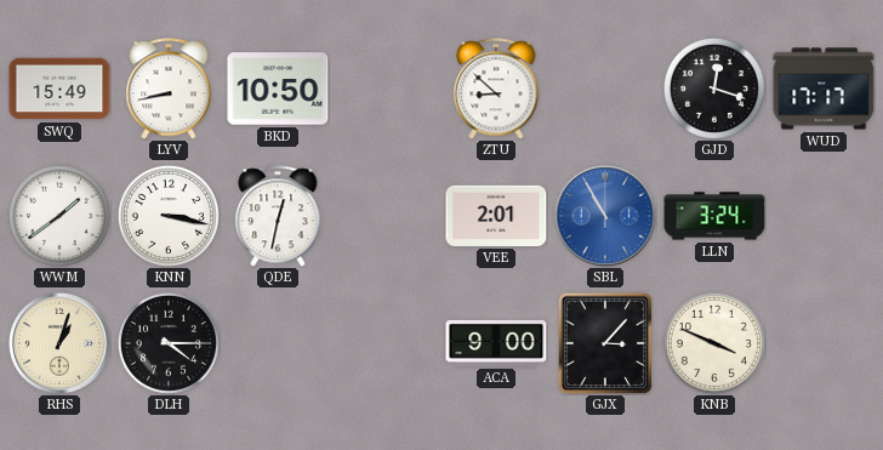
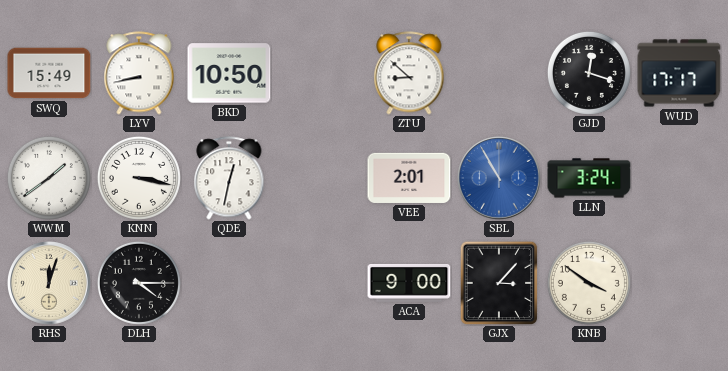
RHS: 1:03 -> 12:03 (50, 284)
KNB: 3:49 -> 3:51 (589, 283)
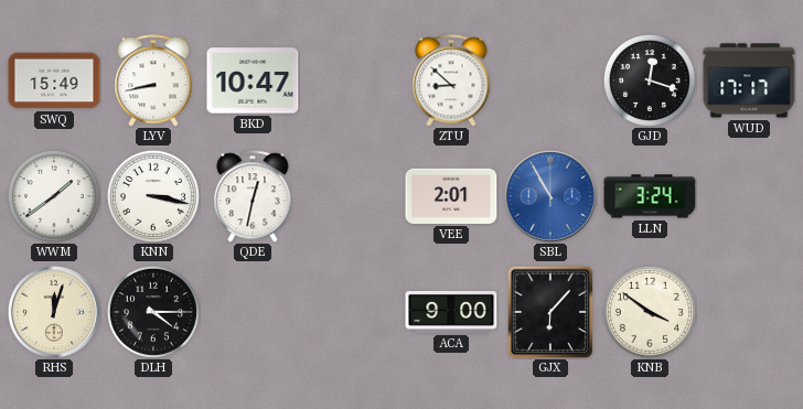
BKD: 10:50 -> 10:47 (253, 80)
GJX: 3:07 -> 6:07 (550, 312)
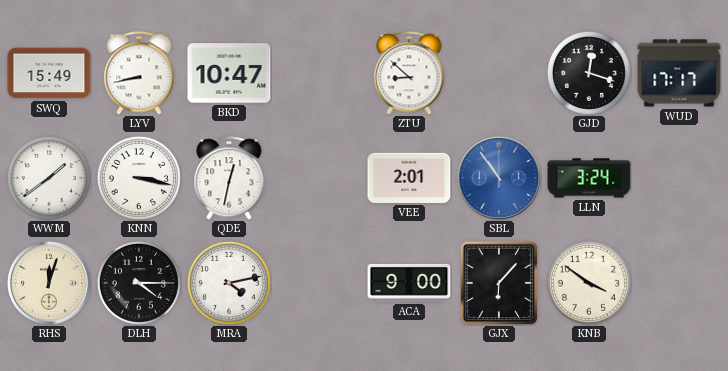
SBL: 10:55 -> 10:54 (500, 179)
MRA: none -> 4:13 (229, 283)
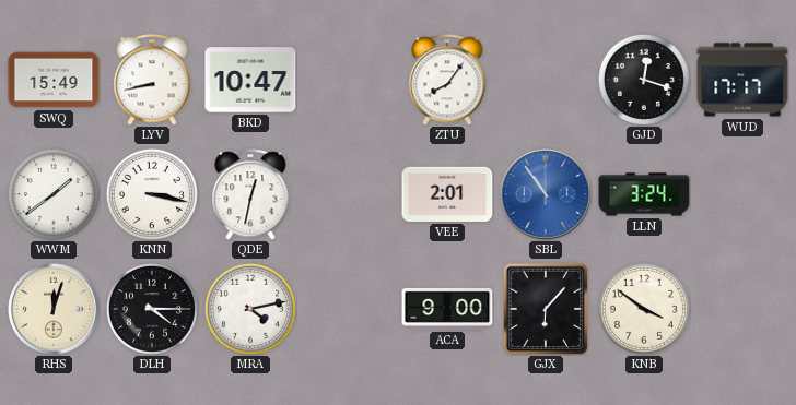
ZTU: 8:52 -> 8:06 (447, 80)
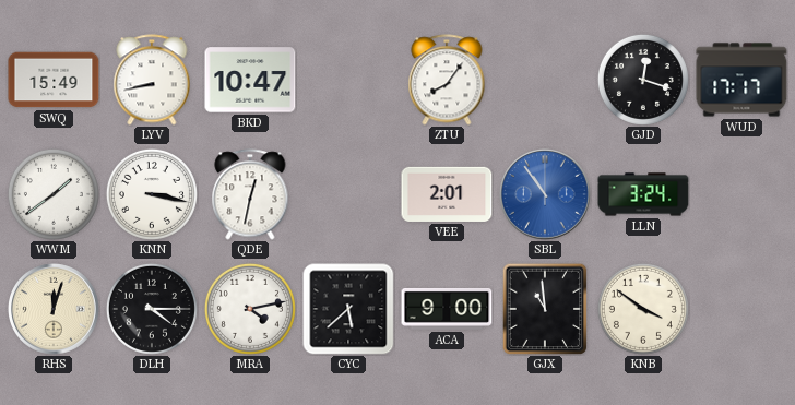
CYC: none -> 5:38 (348, 309)
GJX: 6:07 -> 10:59 (545, 309)
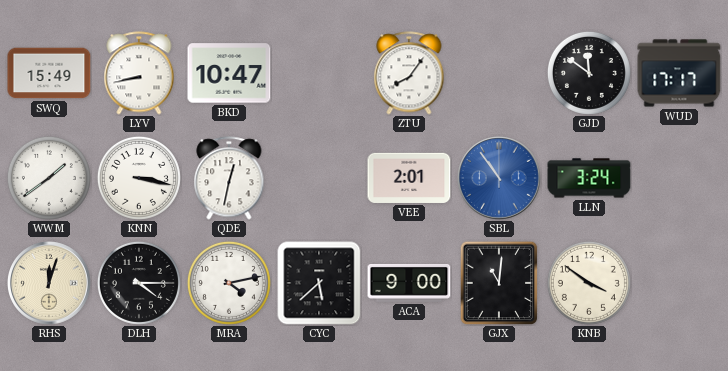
GJD: 12:18 -> 11:51 (589, 73)
GJX: 10:59 -> 11:01 (499, 283)
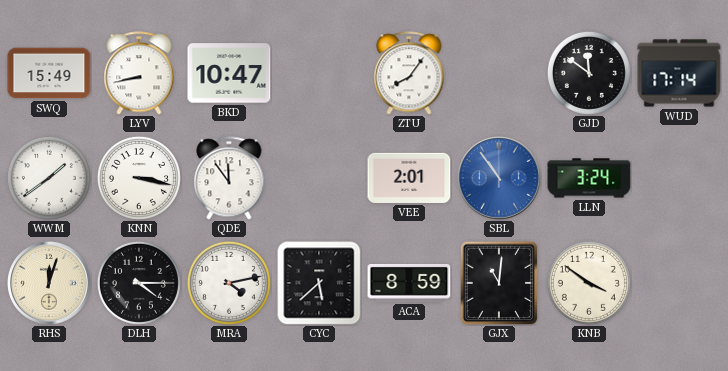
WUD: 17:17 -> 17:14 (679, 73)
QDE: 12:32 -> 11:54 (229, 178)
ACA: 9:00 -> 8:59 (409, 283)
